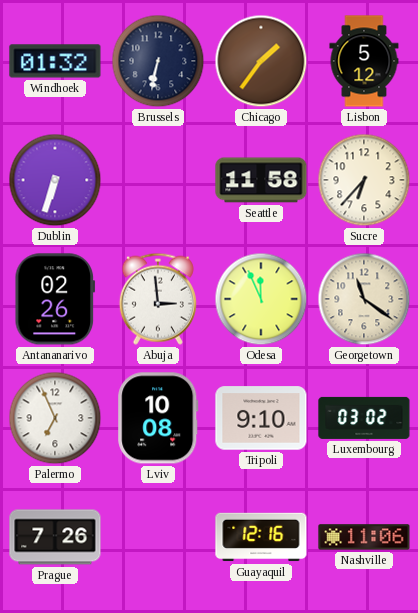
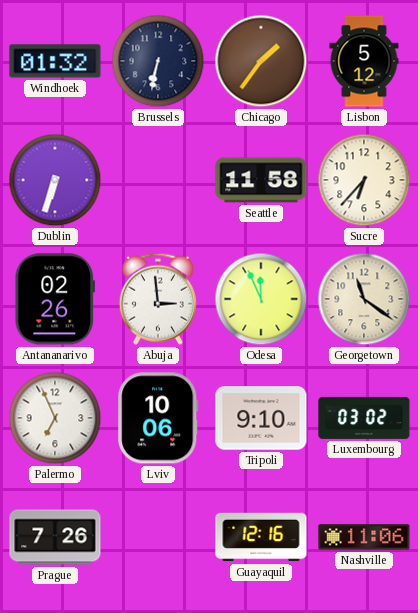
Lviv: 10:08 -> 10:06 (158, 418)
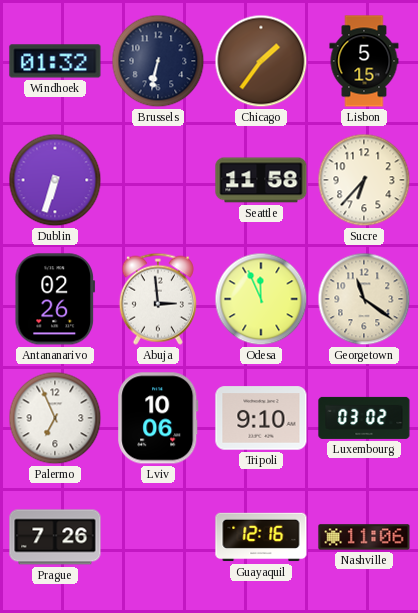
Lisbon: 5:12 -> 5:15 (364, 61)
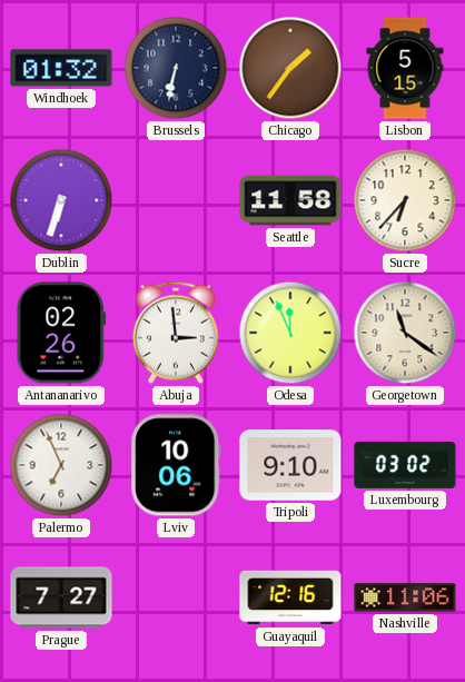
Prague: 7:26 -> 7:27 (61, 597)
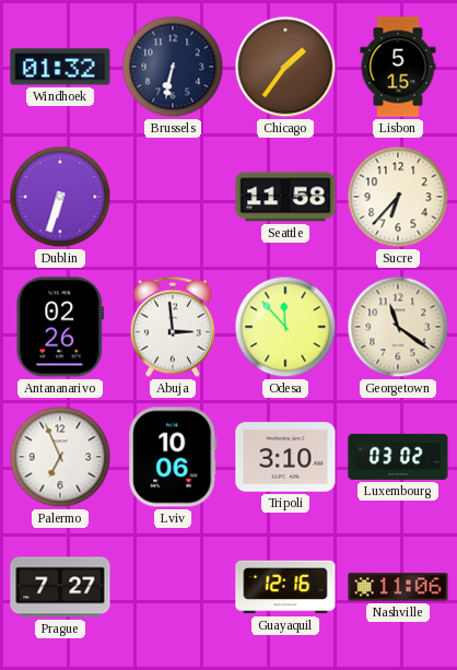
Odesa: 11:56 -> 11:53 (285, 327)
Tripoli: 9:10 -> 3:10 (285, 457)
